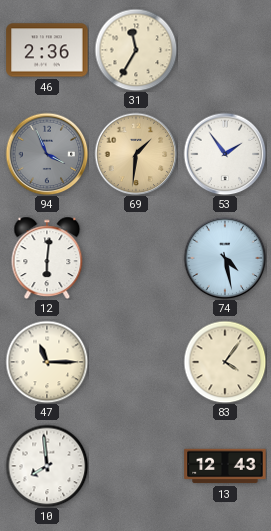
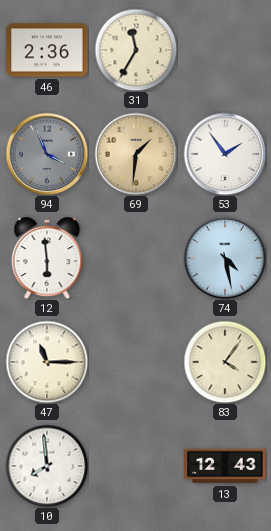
12: 6:01 -> 5:59 (47, 258)
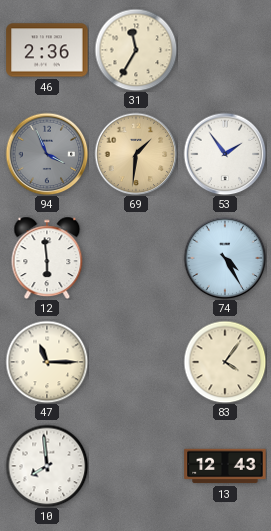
74: 4:28 -> 4:25 (225, 258)
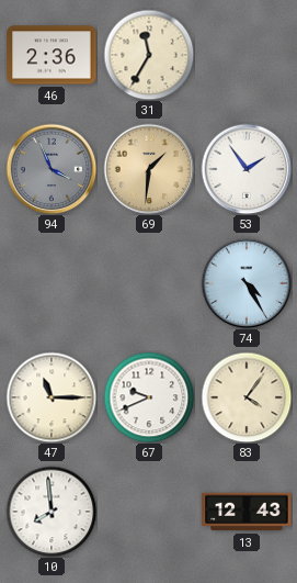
12: 5:59 -> none (47, 258)
67: none -> 9:41 (149, 397)
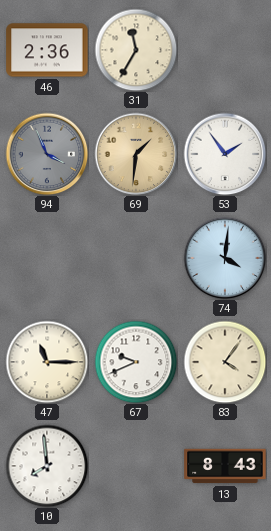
74: 4:25 -> 4:01 (225, 258)
13: 12:43 -> 8:43 (225, 466)
